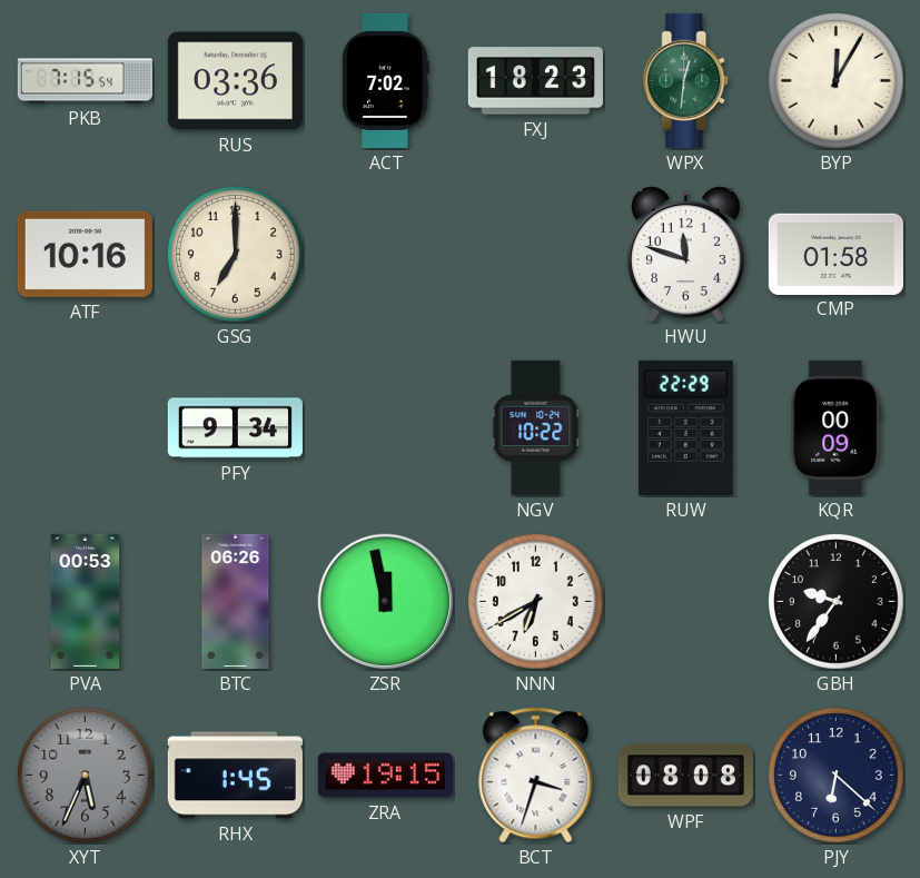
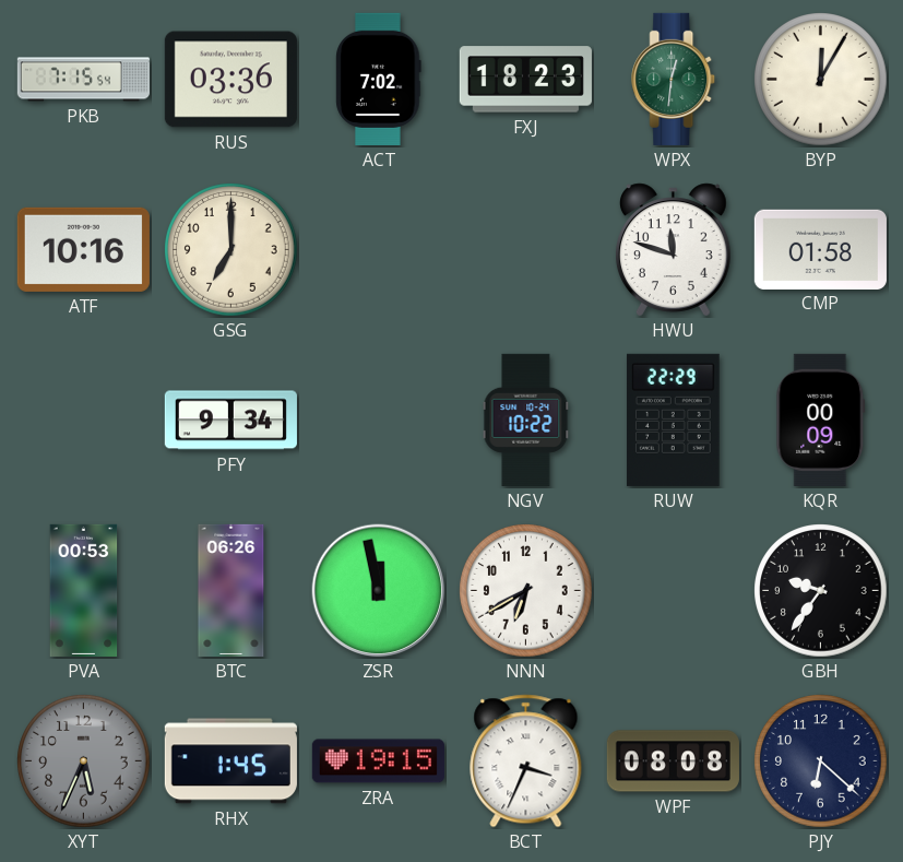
BCT: 3:33 -> 3:34 (526, 761)
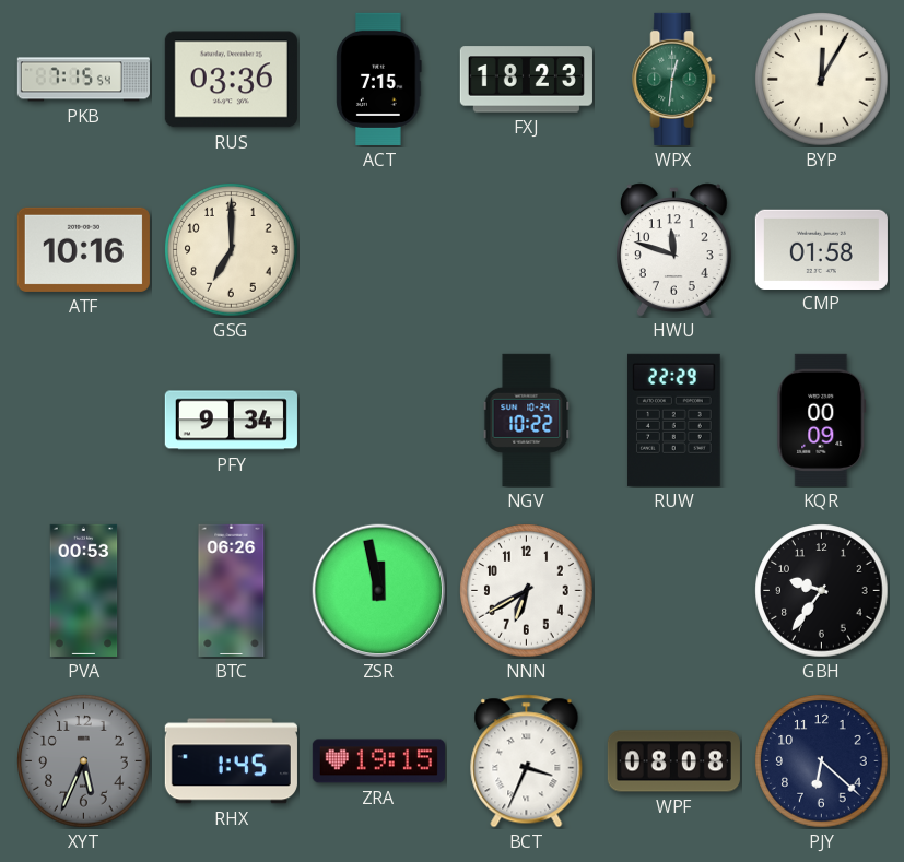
ACT: 7:02 -> 7:15 (379, 79)
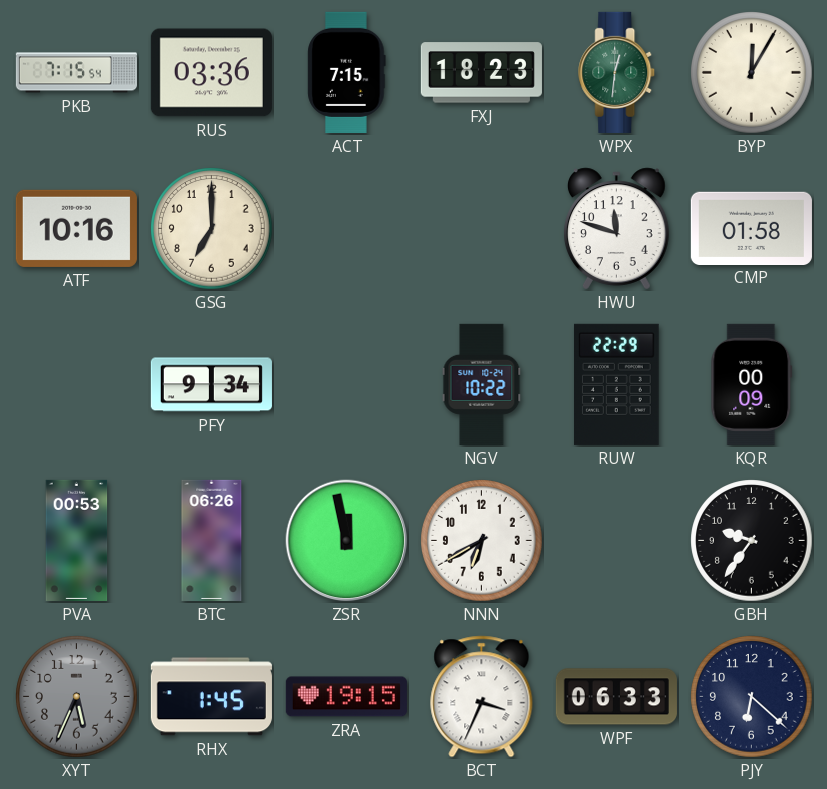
WPF: 08:08 -> 06:33 (616, 697)
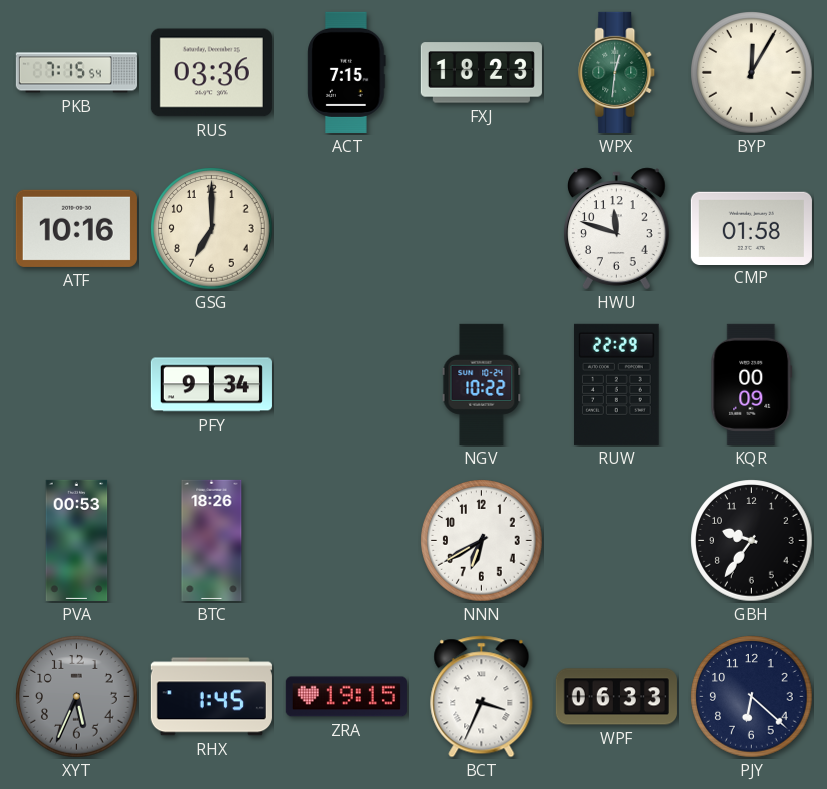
BTC: 06:26 -> 18:26 (212, 540)
ZSR: 11:58 -> none (347, 541)
